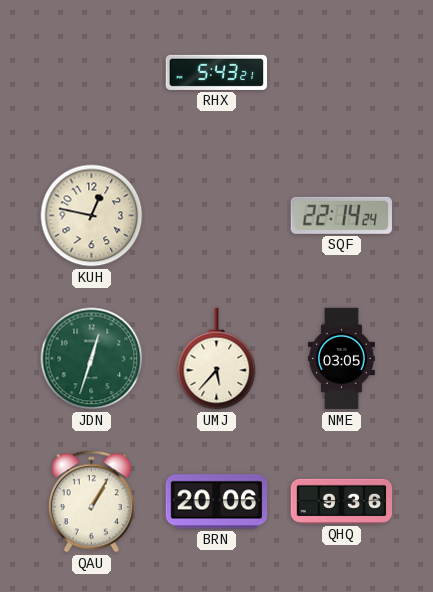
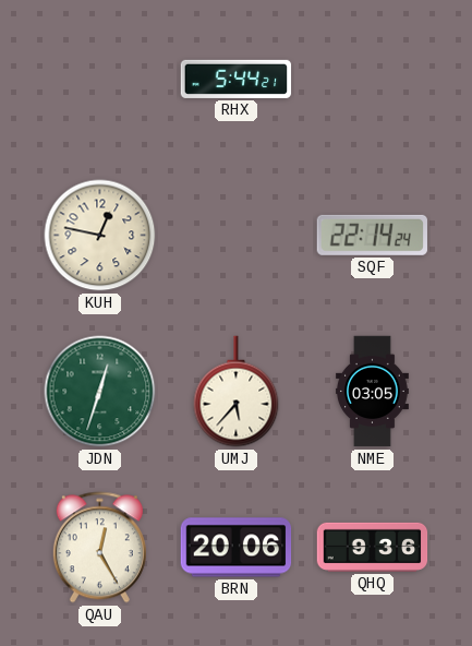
RHX: 5:43 -> 5:44 (237, 79)
QAU: 1:05 -> 12:25 (99, 548)
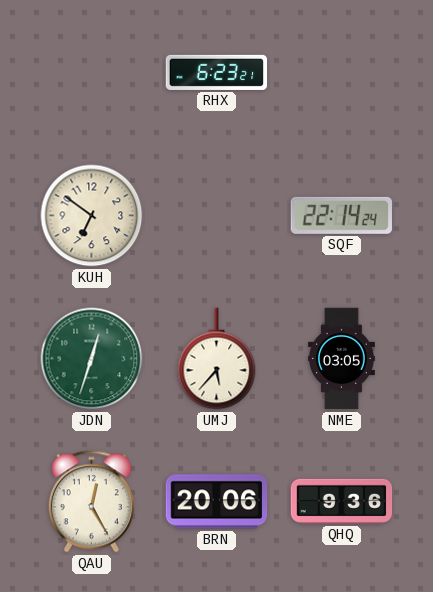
RHX: 5:44 -> 6:23 (217, 72)
KUH: 12:47 -> 6:51 (92, 216)
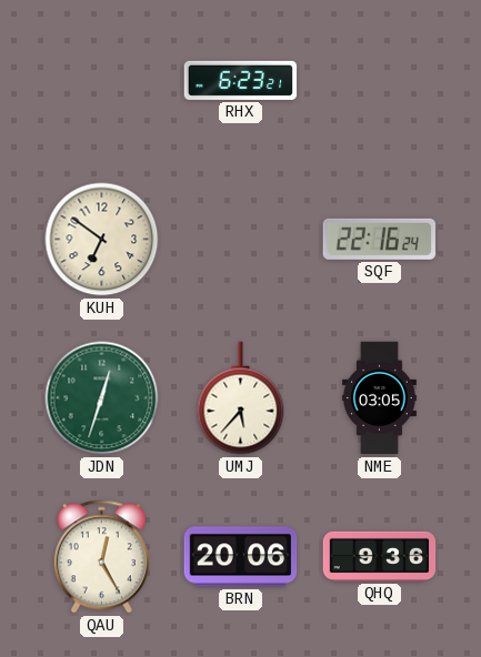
SQF: 22:14 -> 22:16 (379, 239)
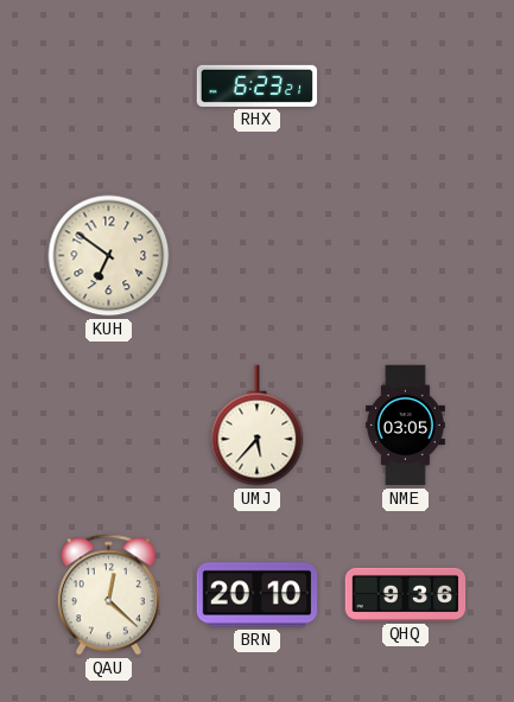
SQF: 22:16 -> none (379, 239)
JDN: 12:33 -> none (102, 398)
QAU: 12:25 -> 12:22 (108, 595)
BRN: 20:06 -> 20:10 (258, 595)
